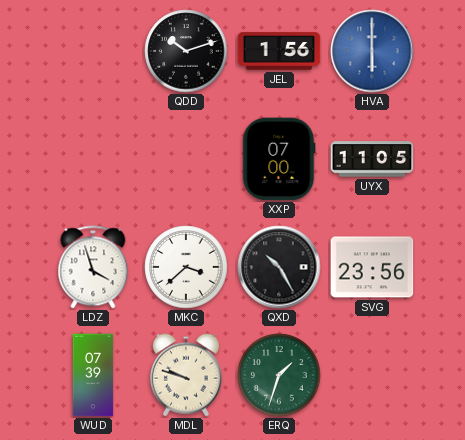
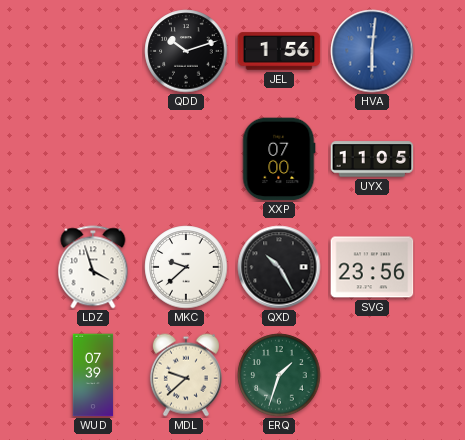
HVA: 6:00 -> 6:01 (372, 51)
MKC: 3:38 -> 9:38 (186, 267)
MDL: 9:48 -> 9:38 (186, 375)
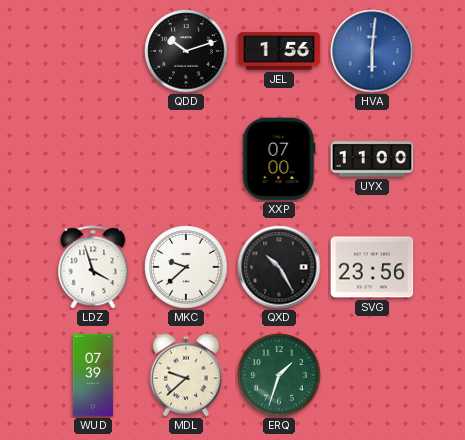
UYX: 11:05 -> 11:00 (372, 159)
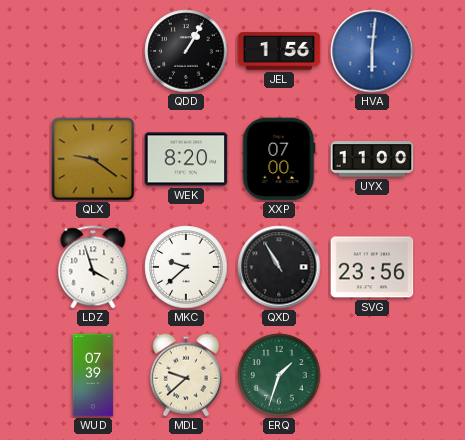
QDD: 10:12 -> 1:05 (186, 51)
QLX: none -> 9:21 (93, 159)
WEK: none -> 8:20 (186, 159)
QXD: 10:25 -> 10:55 (279, 267)
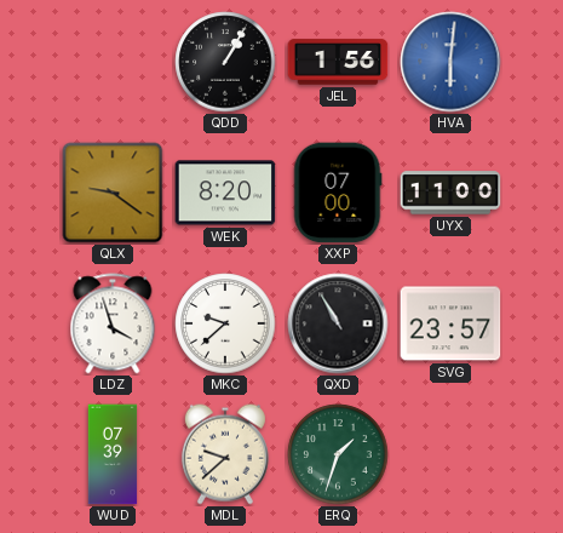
SVG: 23:56 -> 23:57 (450, 323)
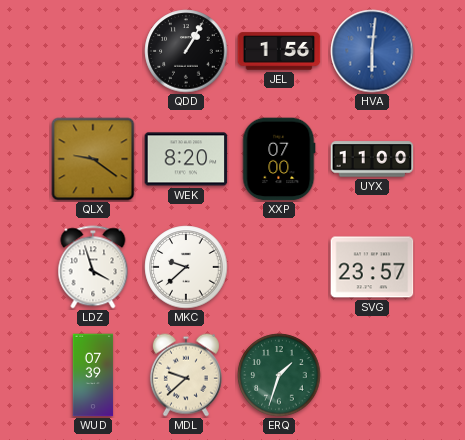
QXD: 10:55 -> none (338, 323)
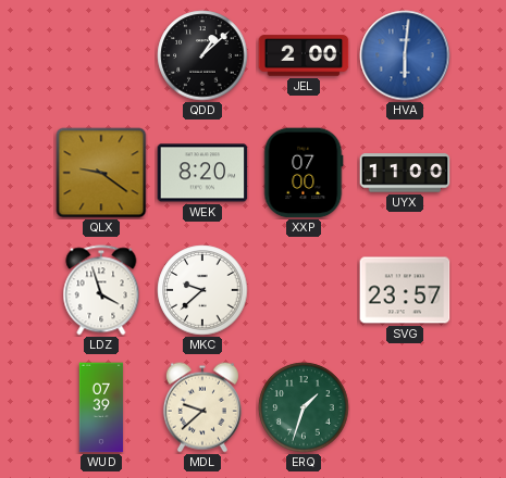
QDD: 1:05 -> 1:08 (202, 55)
JEL: 1:56 -> 2:00 (304, 55)
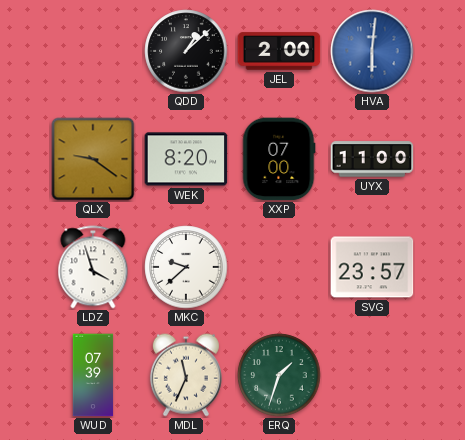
MDL: 9:38 -> 11:34 (186, 375)
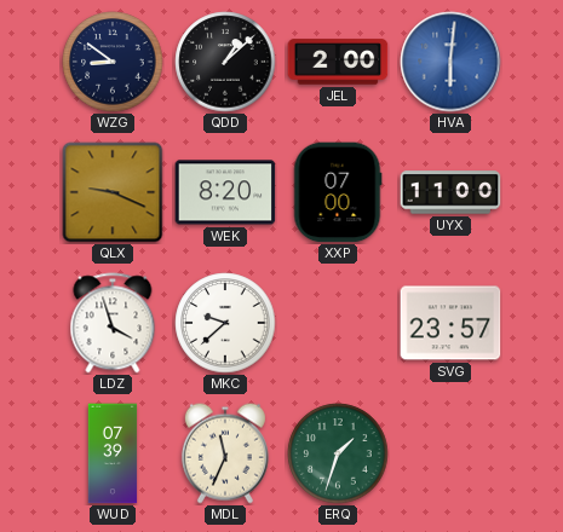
WZG: none -> 8:51 (113, 62)
QLX: 9:21 -> 9:19 (113, 192)
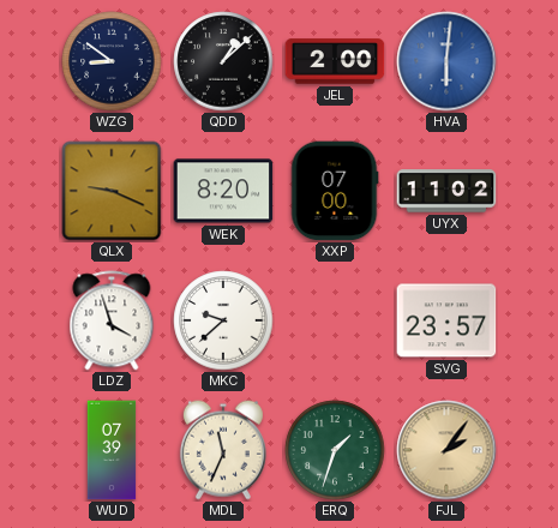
UYX: 11:00 -> 11:02 (446, 191)
FJL: none -> 2:06 (446, 450)
